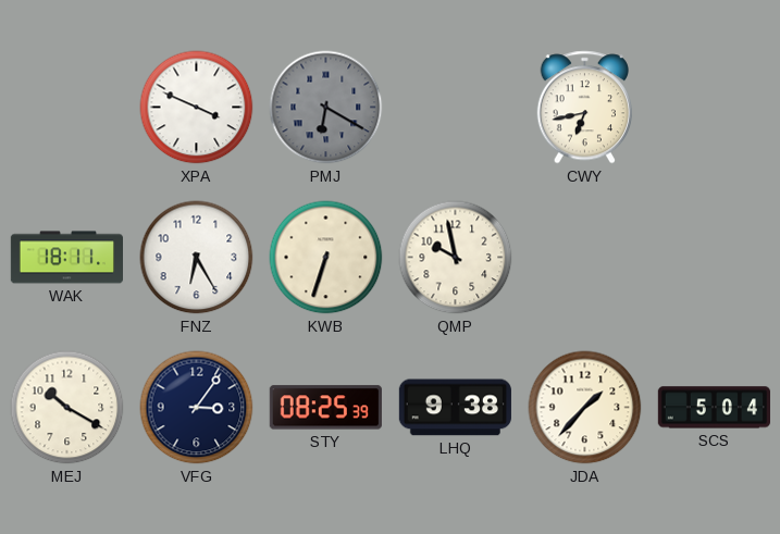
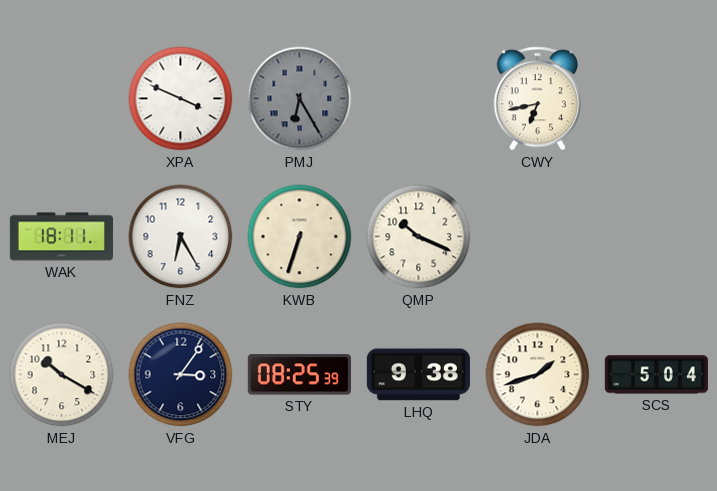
PMJ: 6:20 -> 6:25 (300, 99)
QMP: 9:58 -> 10:19 (419, 237)
JDA: 1:37 -> 1:42 (538, 375)
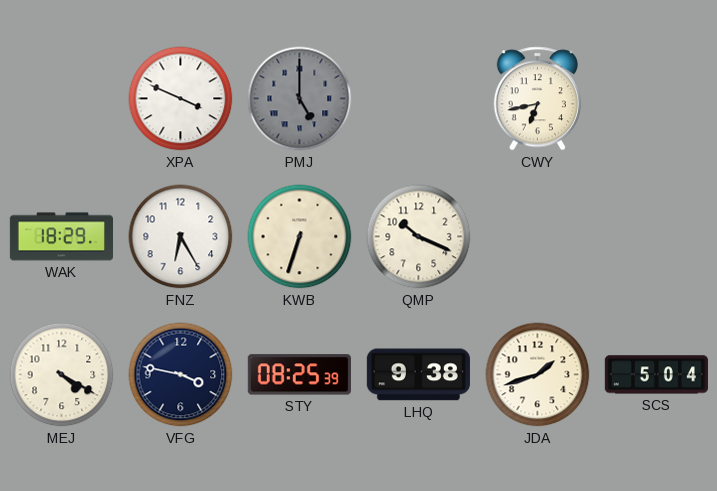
PMJ: 6:25 -> 5:00 (300, 99)
WAK: 18:11 -> 18:29 (61, 237)
MEJ: 10:20 -> 4:20 (62, 375)
VFG: 3:06 -> 3:47 (181, 375)
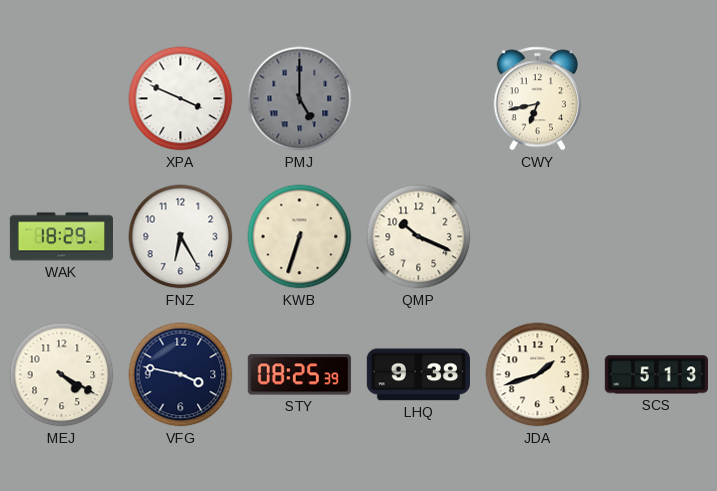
SCS: 5:04 -> 5:13 (656, 375)
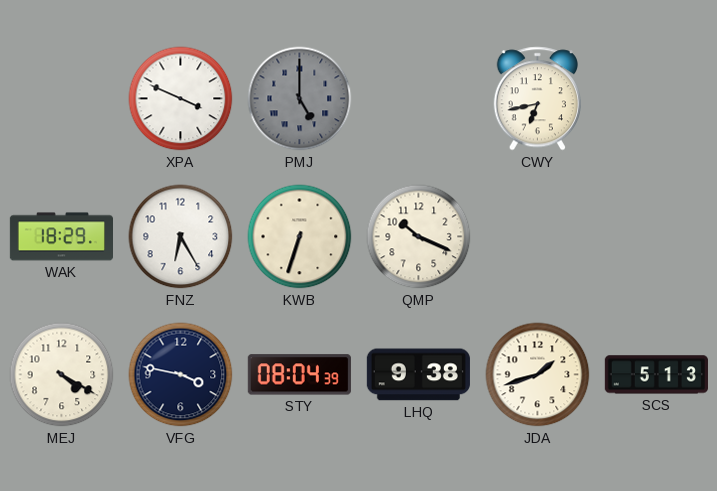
STY: 08:25 -> 08:04 (299, 375)
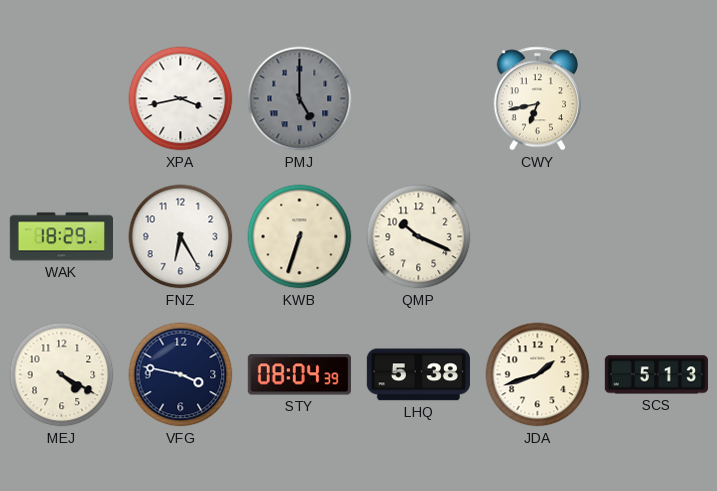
XPA: 3:49 -> 3:43 (181, 99)
LHQ: 9:38 -> 5:38 (418, 375)
